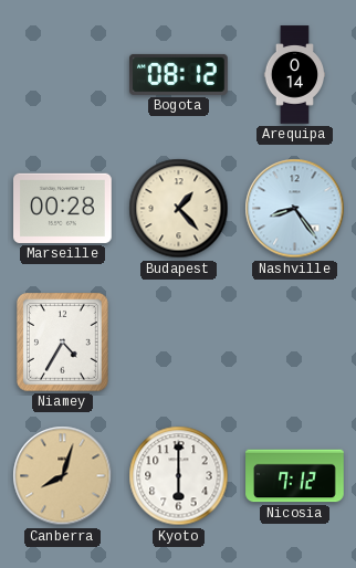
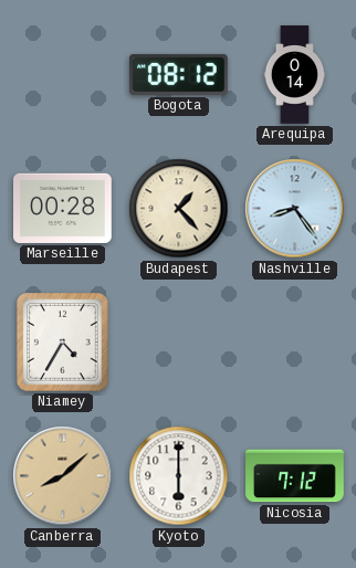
Canberra: 8:03 -> 8:08 (63, 476)
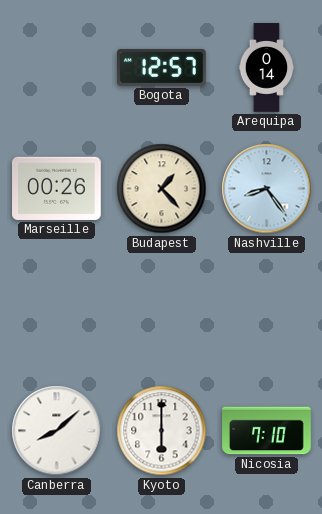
Bogota: 08:12 -> 12:57 (162, 67)
Marseille: 00:28 -> 00:26 (57, 188)
Niamey: 4:35 -> none (63, 343)
Canberra dial: champagne -> white (57, 431)
Nicosia: 7:12 -> 7:10 (267, 431)
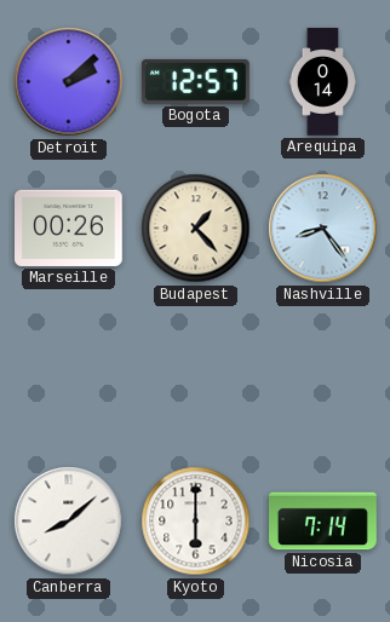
Detroit: none -> 2:08 (69, 82)
Nicosia: 7:10 -> 7:14 (323, 522)
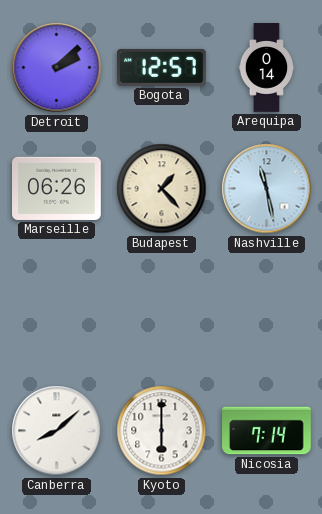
Marseille: 00:26 -> 06:26 (57, 188)
Nashville: 8:24 -> 11:28 (267, 189)
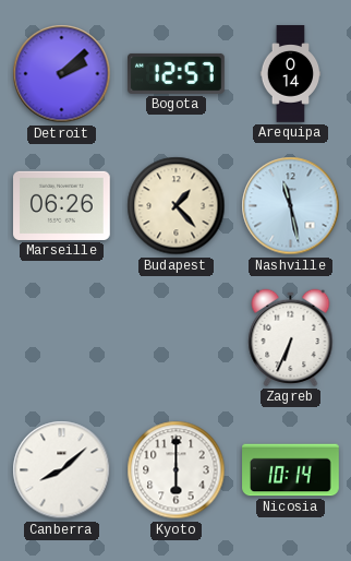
Zagreb: none -> 6:34 (291, 337)
Nicosia: 7:14 -> 10:14 (291, 470)
